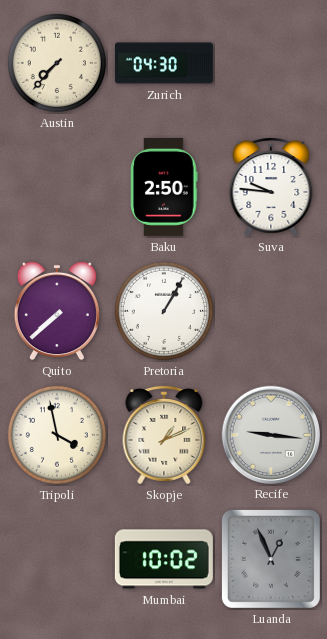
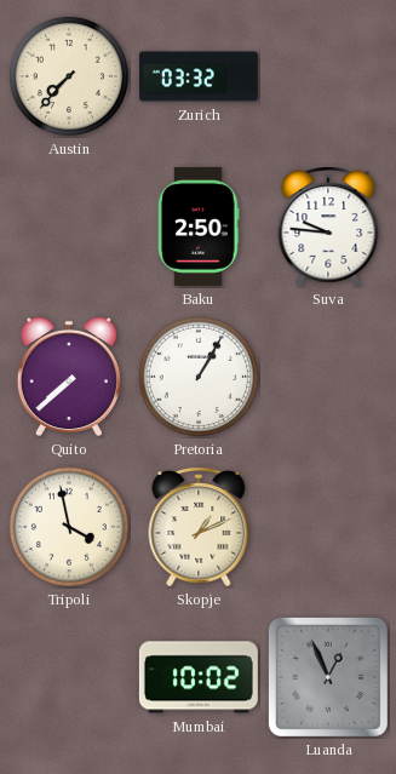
Zurich: 04:30 -> 03:32 (199, 76)
Recife: 9:16 -> none (270, 434)
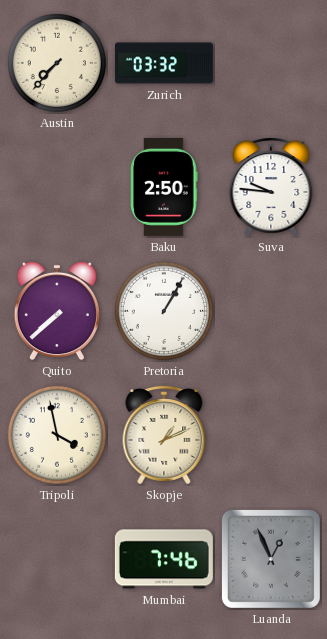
Mumbai: 10:02 -> 7:46 (164, 559)
